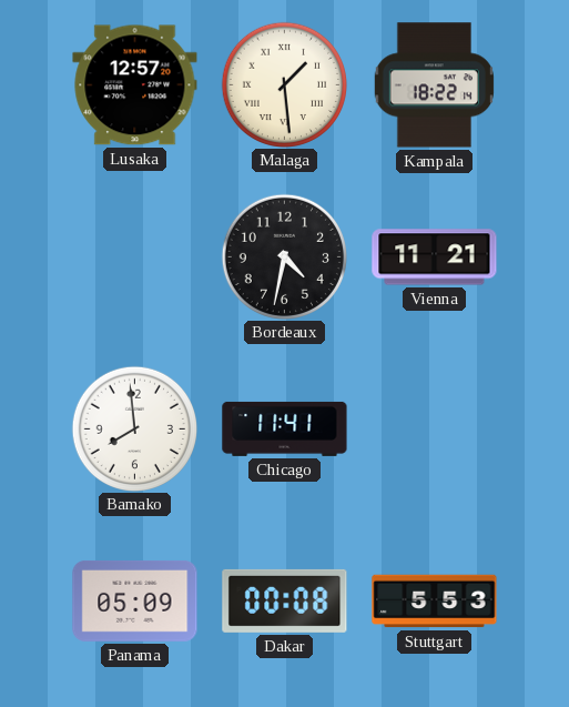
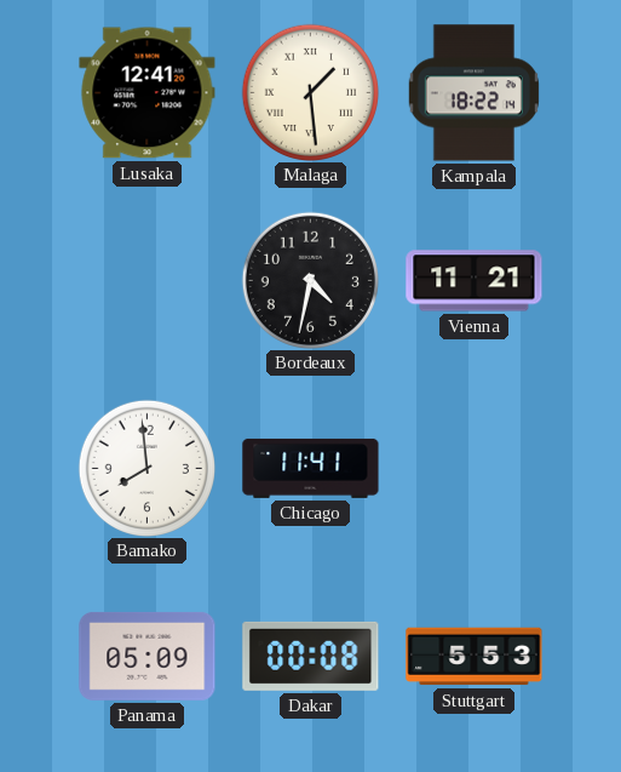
Lusaka: 12:57 -> 12:41 (148, 93)
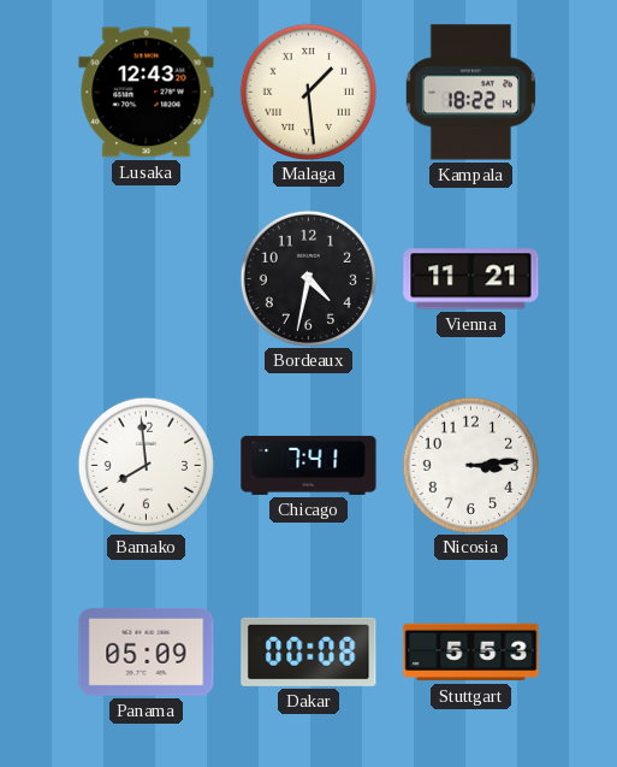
Lusaka: 12:41 -> 12:43 (147, 93)
Chicago: 11:41 -> 7:41 (309, 465)
Nicosia: none -> 3:14 (470, 465)
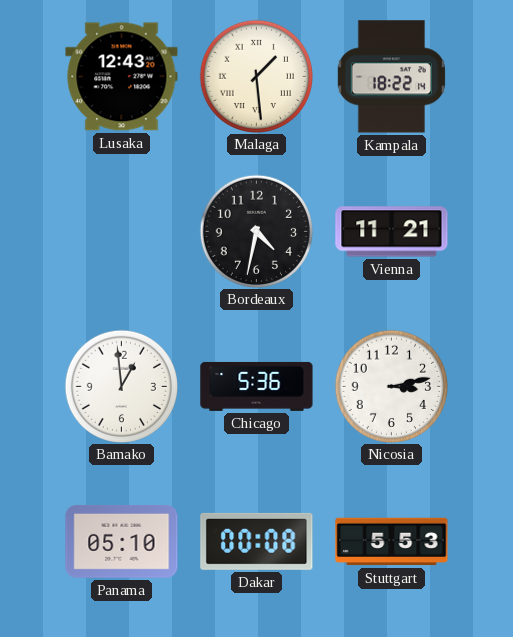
Bamako: 7:59 -> 12:59 (121, 386)
Chicago: 7:41 -> 5:36 (257, 386)
Nicosia: 3:14 -> 3:13 (391, 386)
Panama: 05:09 -> 05:10 (122, 541)
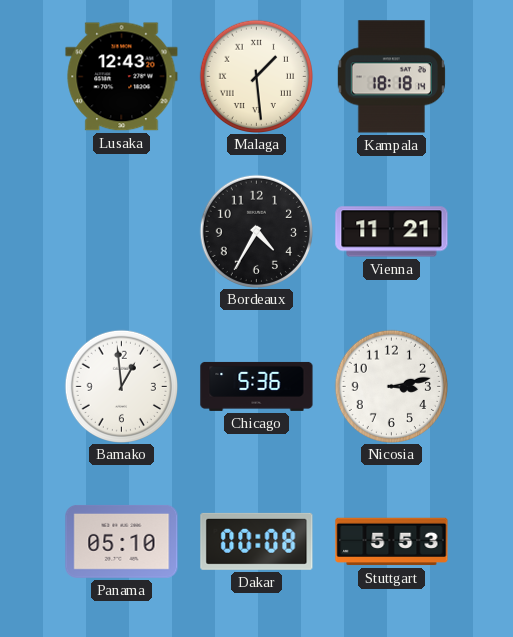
Kampala: 18:22 -> 18:18 (391, 77)
Bordeaux: 4:32 -> 4:35 (256, 231)
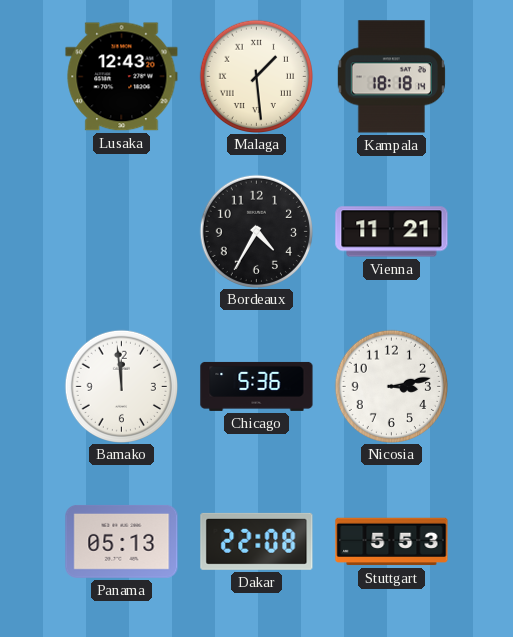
Bamako: 12:59 -> 11:59 (121, 386)
Panama: 05:10 -> 05:13 (122, 541)
Dakar: 00:08 -> 22:08 (257, 541)
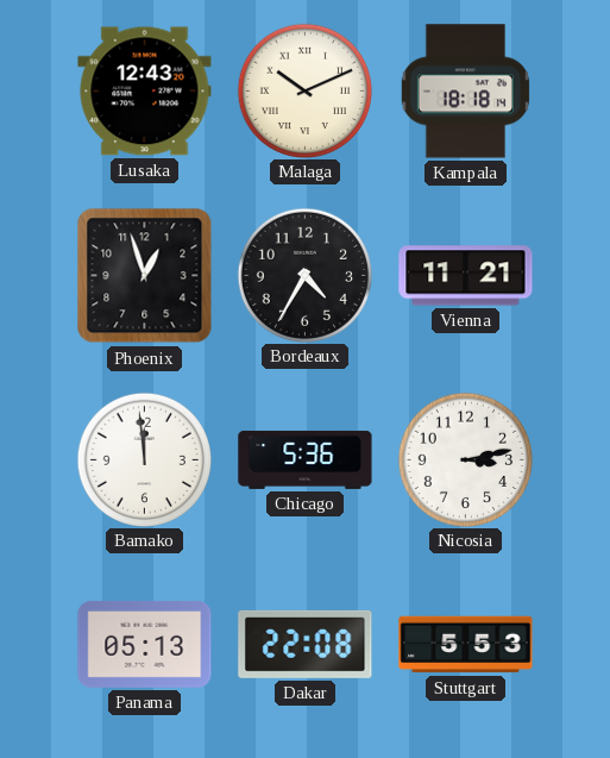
Malaga: 1:29 -> 10:11 (304, 90)
Phoenix: none -> 12:57 (145, 276)
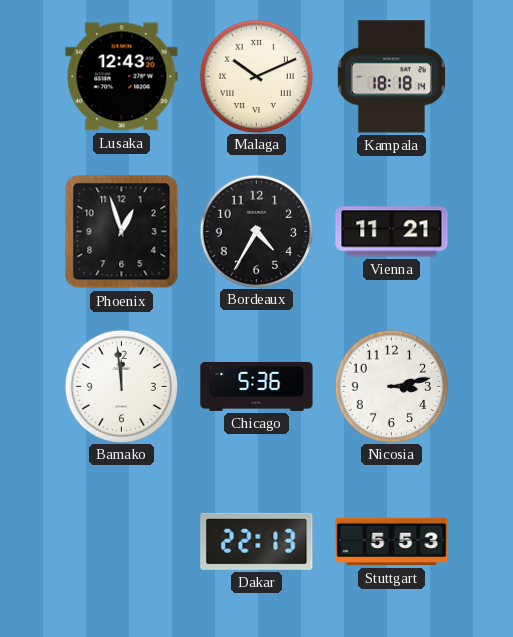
Panama: 05:13 -> none (145, 644)
Dakar: 22:08 -> 22:13 (257, 541)
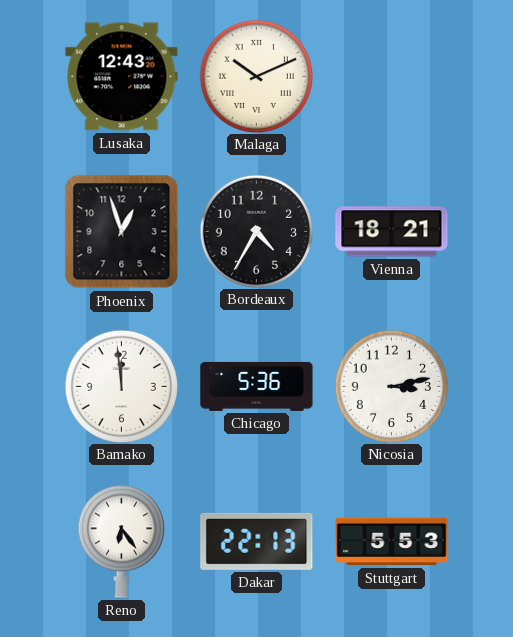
Kampala: 18:18 -> none (391, 77)
Vienna: 11:21 -> 18:21 (392, 232)
Reno: none -> 6:24 (121, 541)
